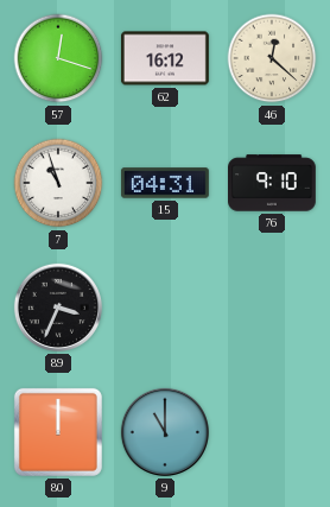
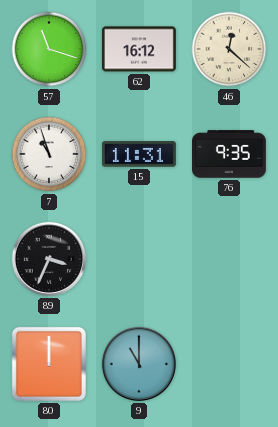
57: 12:18 -> 11:18 (49, 49)
15: 04:31 -> 11:31 (139, 154)
76: 9:10 -> 9:35 (230, 154)
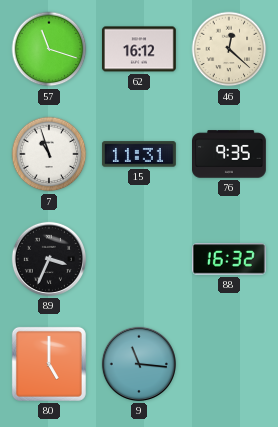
88: none -> 16:32 (229, 259)
80: 12:00 -> 5:00 (49, 364)
9: 11:00 -> 11:16 (139, 364)
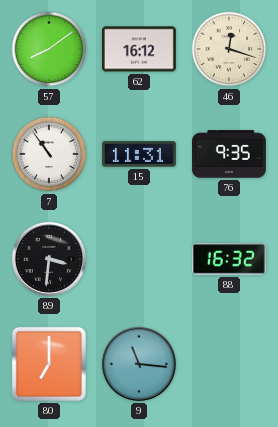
57: 11:18 -> 8:09 (49, 49)
46: 12:22 -> 12:18 (229, 49)
7: 10:57 -> 10:54 (49, 154)
89: 3:34 -> 3:31 (49, 259)
80: 5:00 -> 7:00 (49, 364)
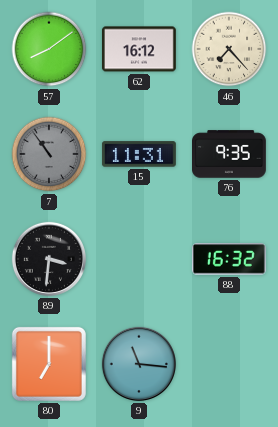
46: 12:18 -> 7:23 (229, 49)
7 dial: white -> grey (49, 154)
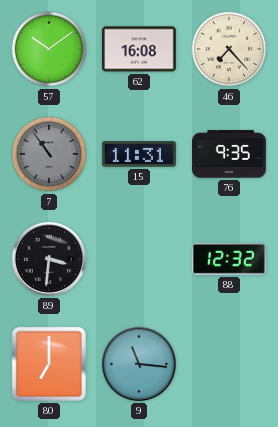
57: 8:09 -> 10:09 (49, 49)
62: 16:12 -> 16:08 (139, 49)
88: 16:32 -> 12:32 (229, 259)
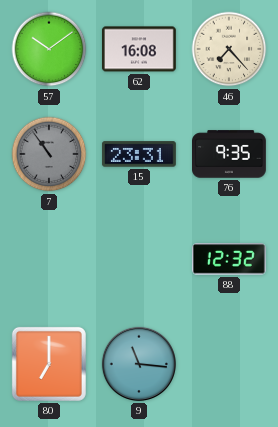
15: 11:31 -> 23:31 (139, 154)
89: 3:31 -> none (49, 259)
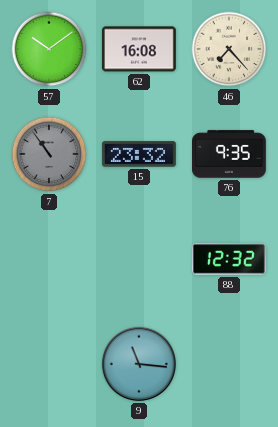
15: 23:31 -> 23:32 (139, 154)
80: 7:00 -> none (49, 364)
